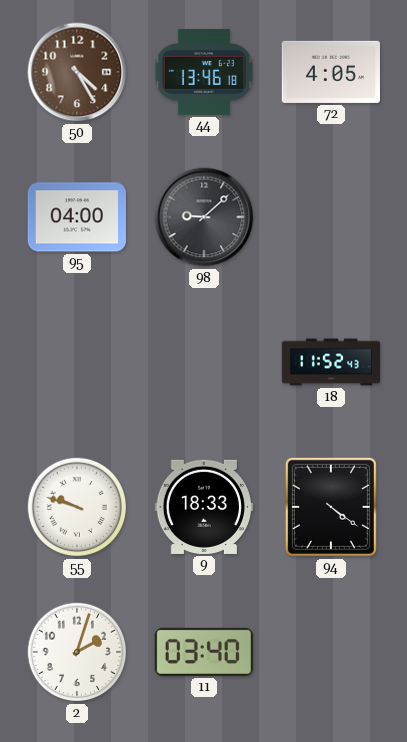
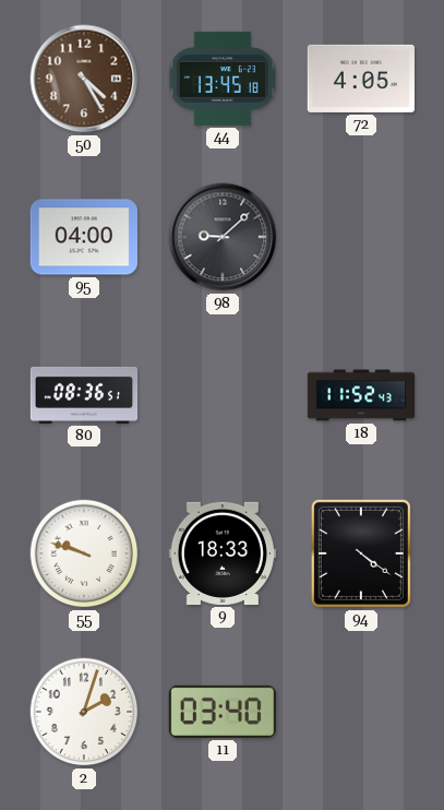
44: 13:46 -> 13:45 (223, 79)
80: none -> 08:36 (84, 395)
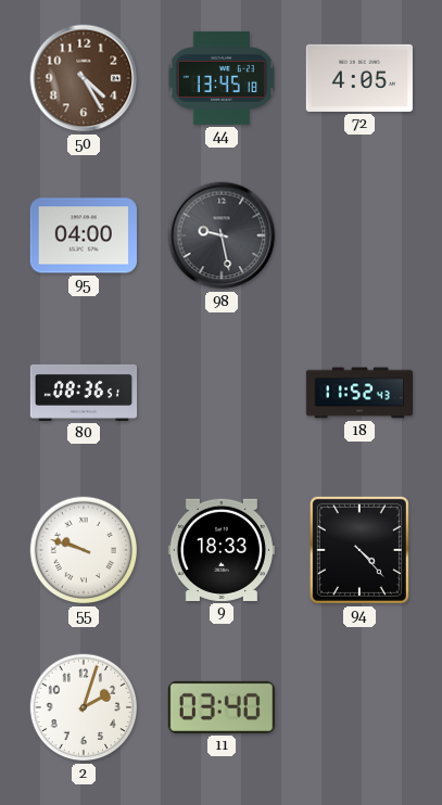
98: 9:08 -> 9:28 (222, 235)
94: 4:21 -> 4:23 (359, 550)
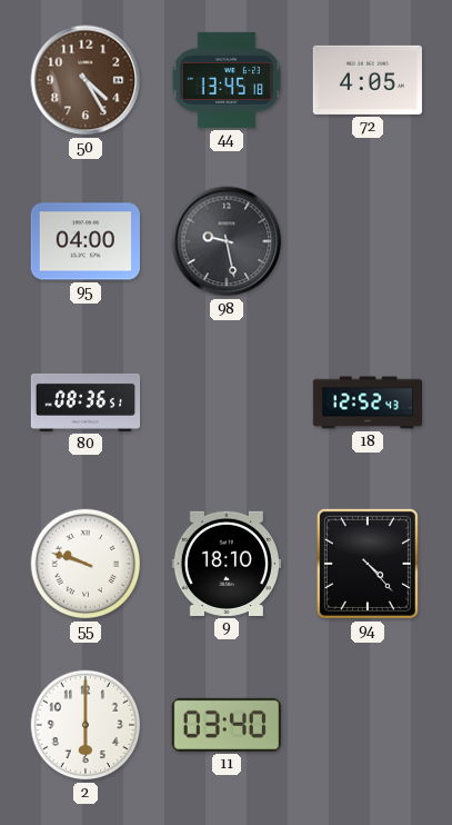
18: 11:52 -> 12:52 (368, 402)
9: 18:33 -> 18:10 (227, 564)
2: 2:03 -> 6:00 (86, 725)
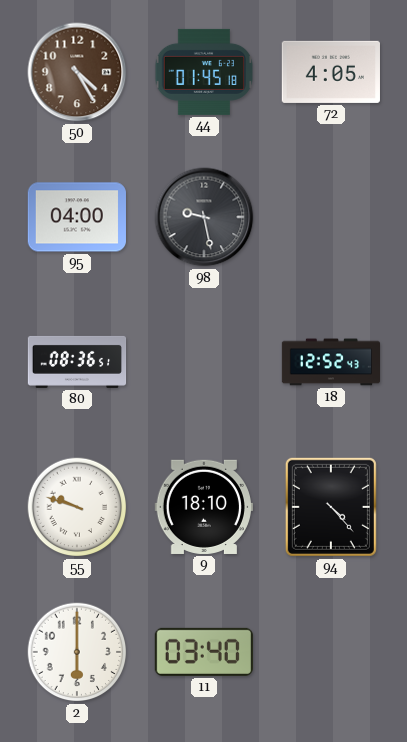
44: 13:45 -> 01:45 (204, 72)
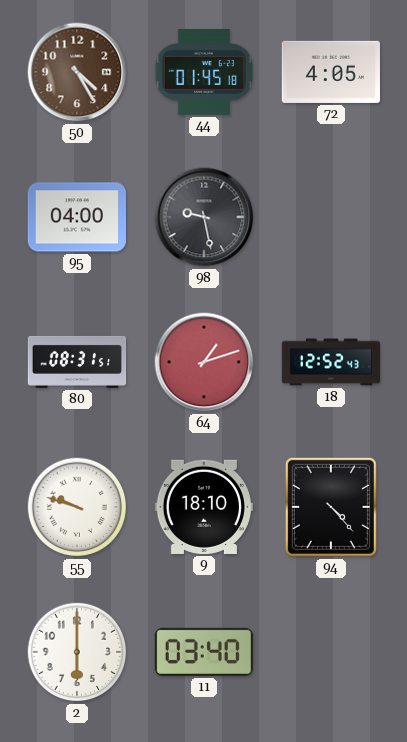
80: 08:36 -> 08:31 (77, 362)
64: none -> 1:12 (204, 362)
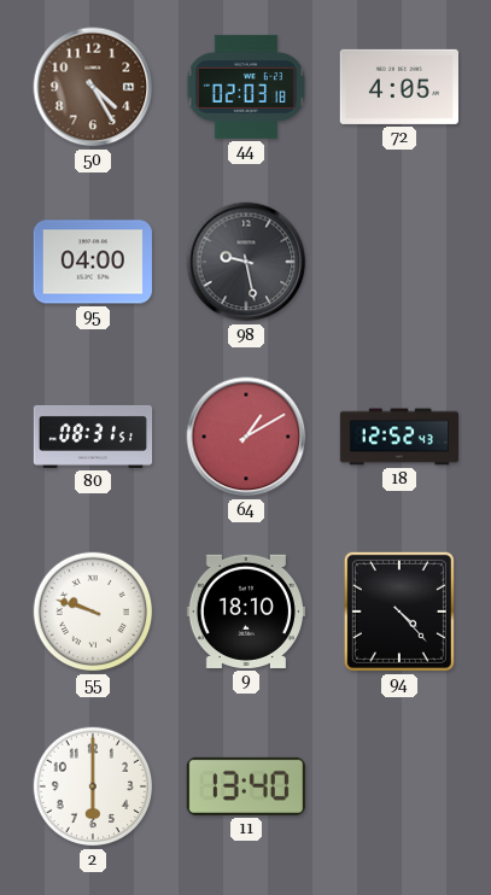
44: 01:45 -> 02:03 (246, 87)
64: 1:12 -> 1:10 (246, 437)
11: 03:40 -> 13:40 (246, 786)
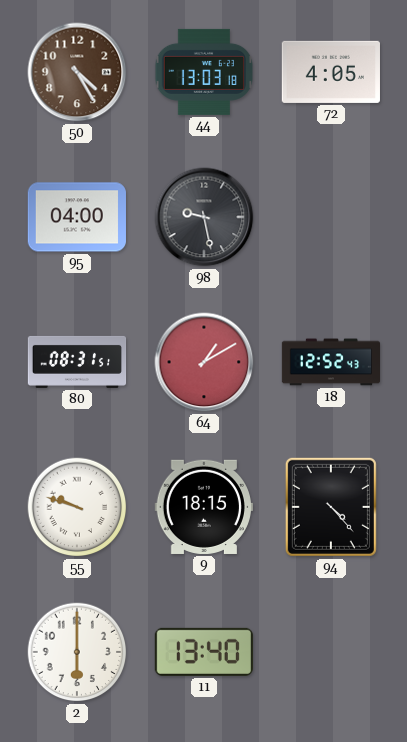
44: 02:03 -> 13:03 (204, 72)
9: 18:10 -> 18:15 (204, 507)
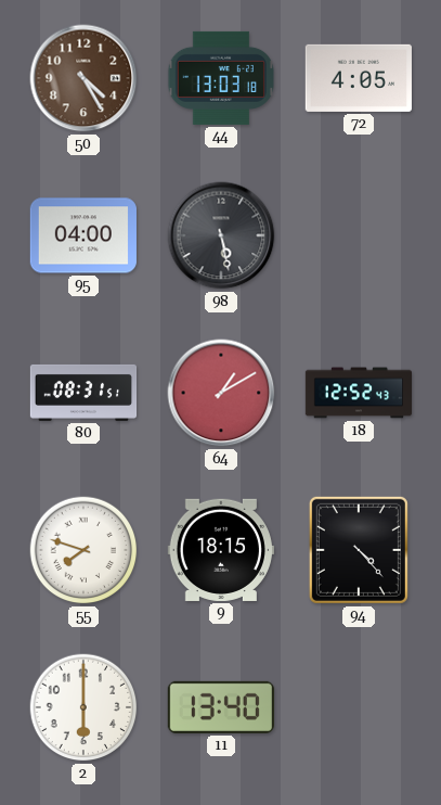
98: 9:28 -> 5:28 (221, 235)
55: 9:48 -> 7:48 (83, 550)
